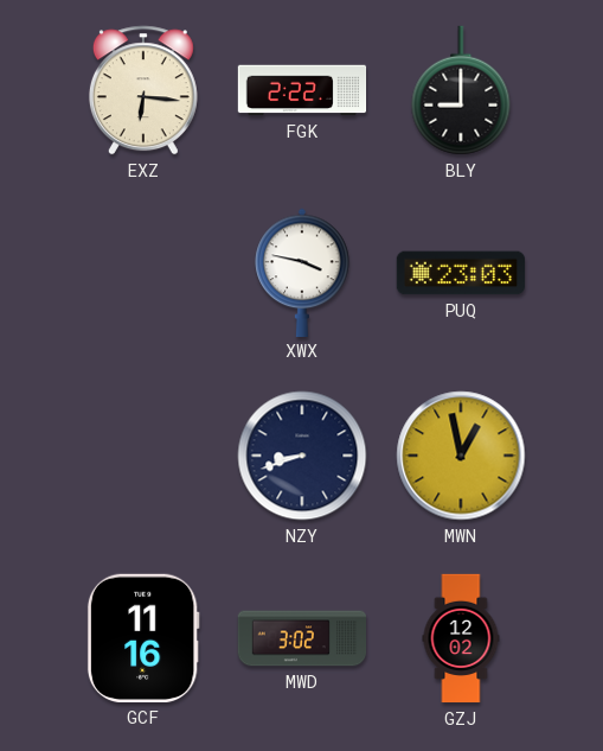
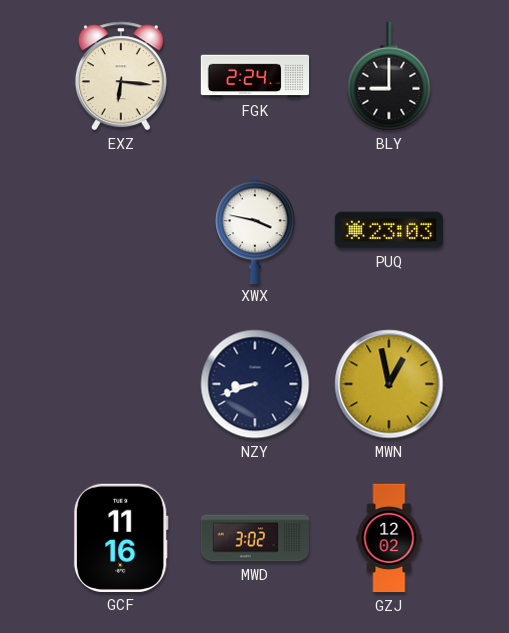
FGK: 2:22 -> 2:24 (255, 76)
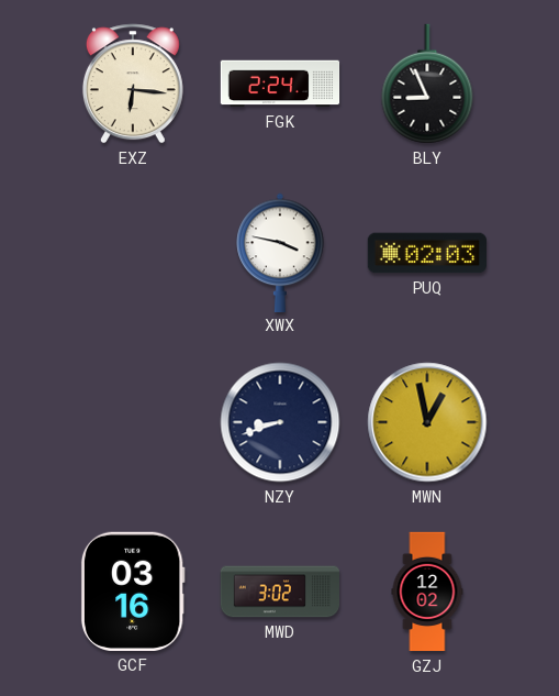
BLY: 9:00 -> 8:56 (427, 84)
PUQ: 23:03 -> 02:03 (426, 253)
GCF: 11:16 -> 03:16 (133, 592)
